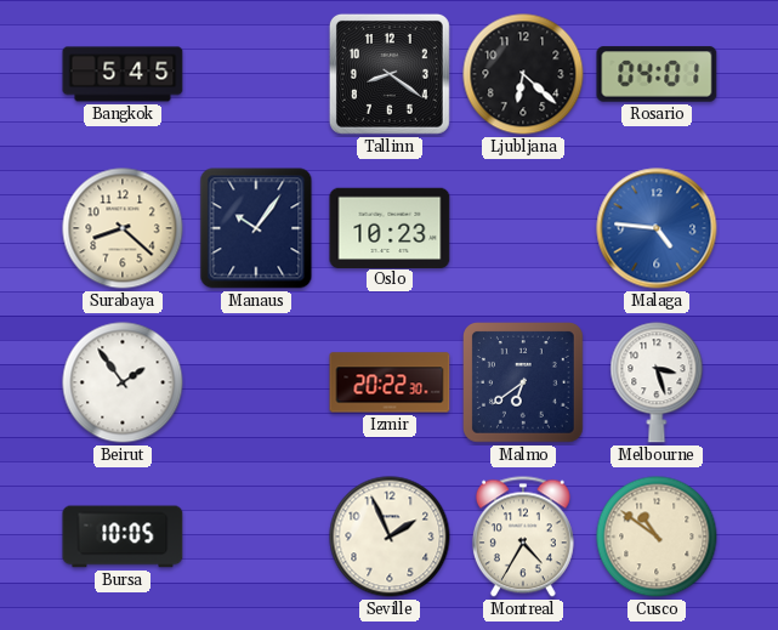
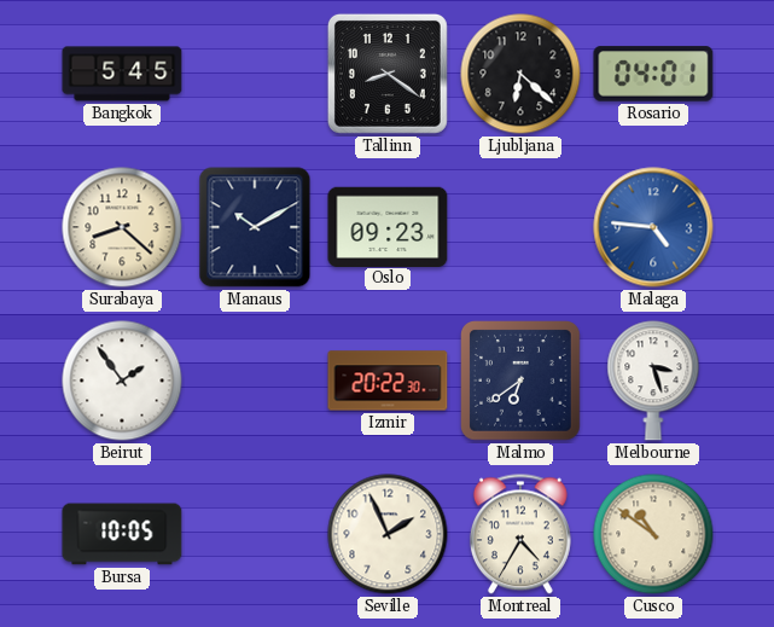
Manaus: 10:06 -> 10:10 (255, 227)
Oslo: 10:23 -> 09:23 (388, 226)
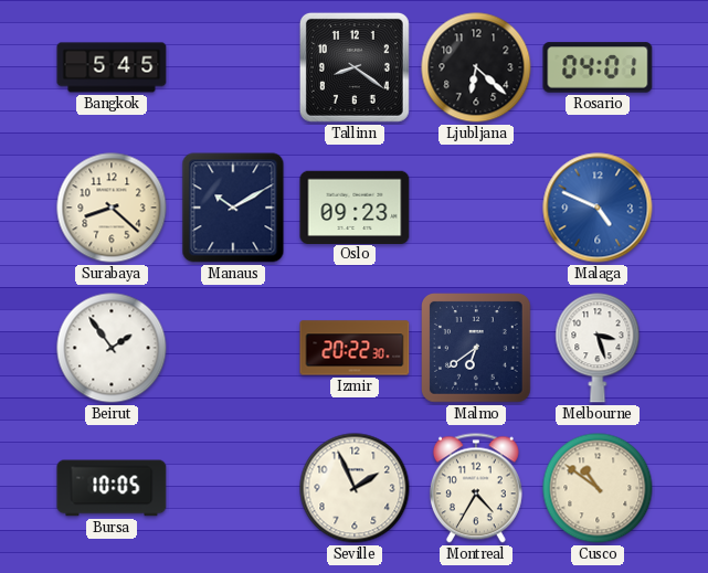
Malaga: 4:46 -> 4:49 (598, 208)
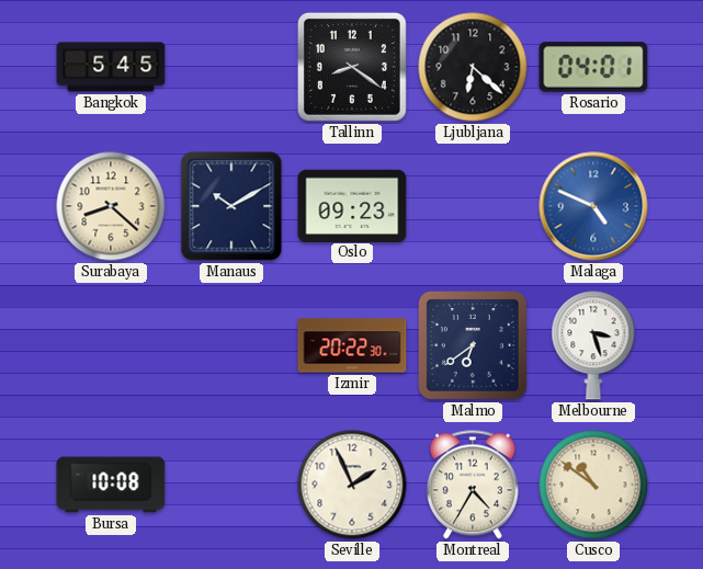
Beirut: 1:54 -> none (112, 348)
Bursa: 10:05 -> 10:08 (111, 485)
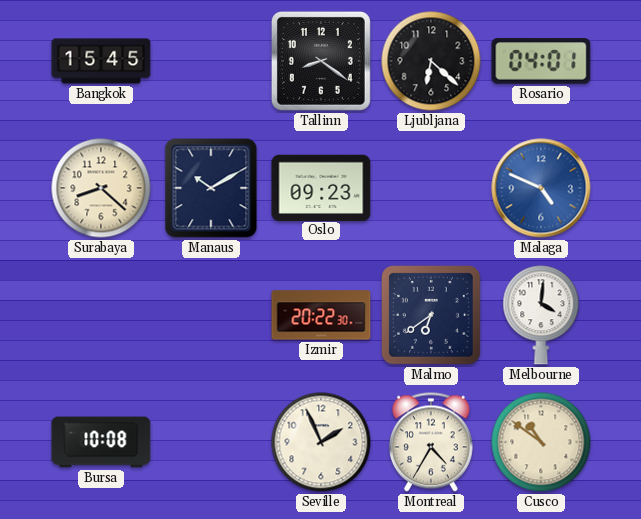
Bangkok: 5:45 -> 15:45 (101, 61)
Melbourne: 3:27 -> 4:01 (541, 315)
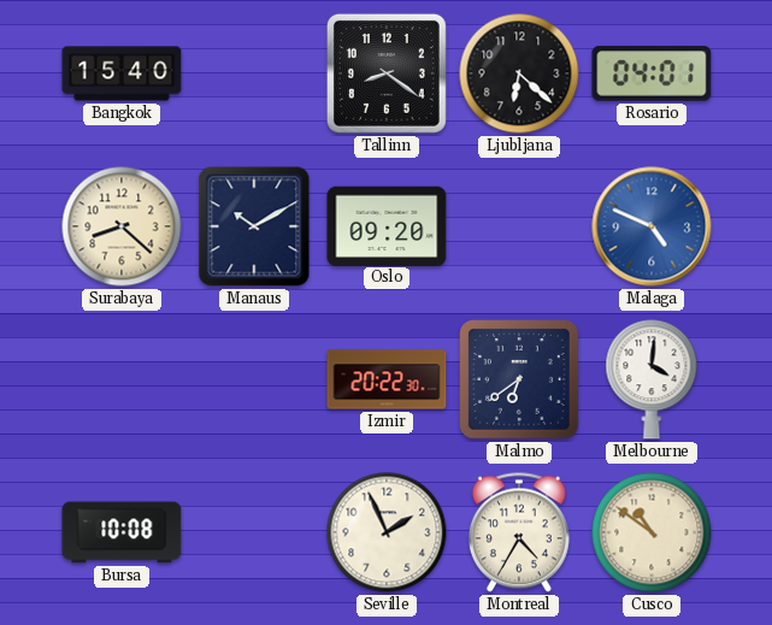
Bangkok: 15:45 -> 15:40 (122, 73)
Oslo: 09:23 -> 09:20 (387, 225)
